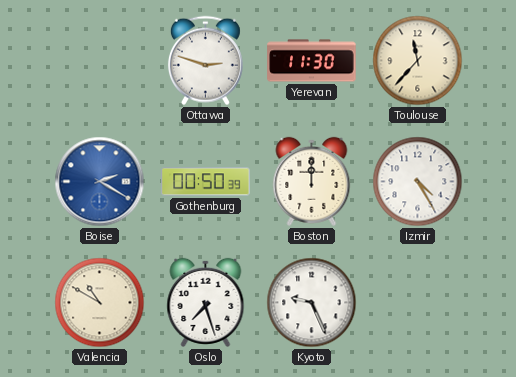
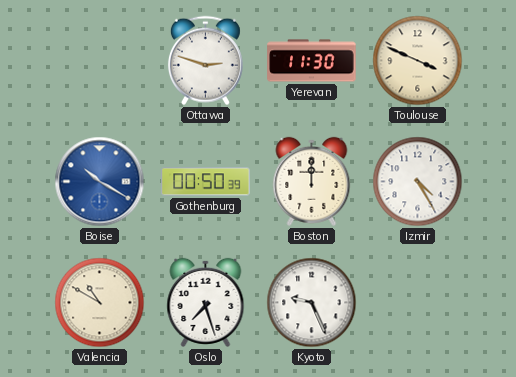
Toulouse: 11:37 -> 3:49 (418, 61)
Boise: 2:20 -> 10:20 (100, 182)
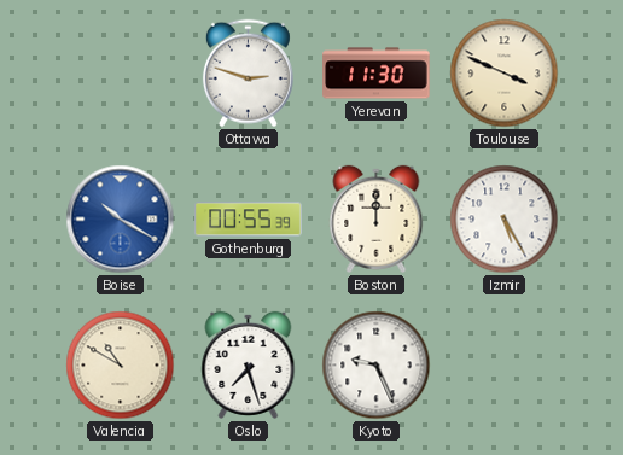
Gothenburg: 00:50 -> 00:55 (249, 220)
Izmir: 4:25 -> 5:25 (505, 220)
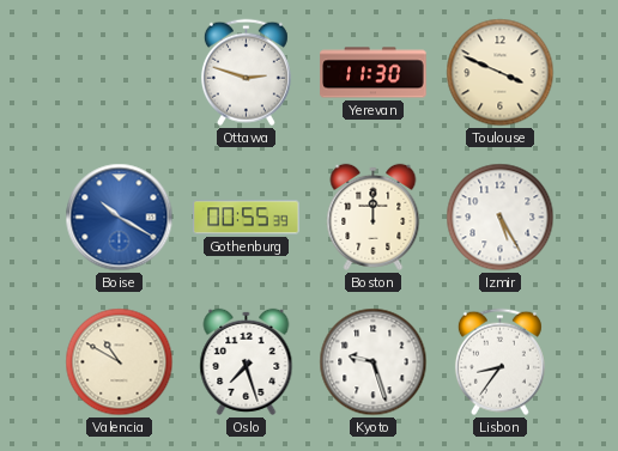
Kyoto: 9:26 -> 9:27 (374, 362)
Lisbon: none -> 8:36 (499, 362)
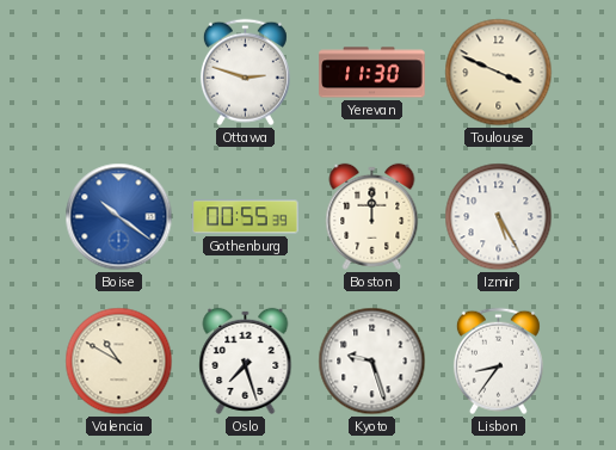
Boise: 10:20 -> 10:21 (119, 217)
